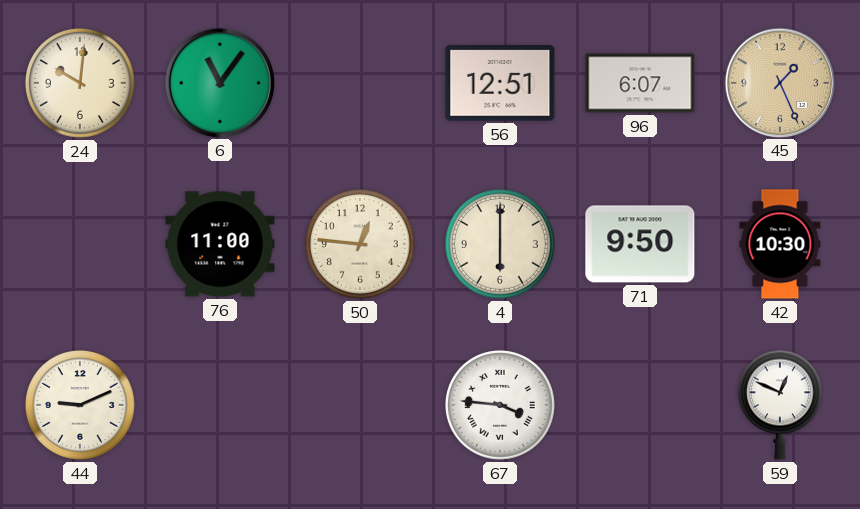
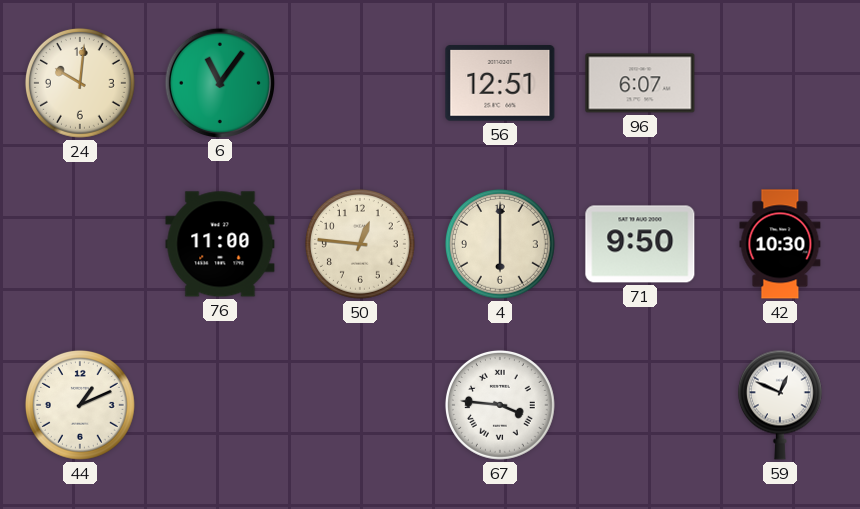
45: 1:26 -> none (779, 82)
44: 9:11 -> 1:11 (80, 405)
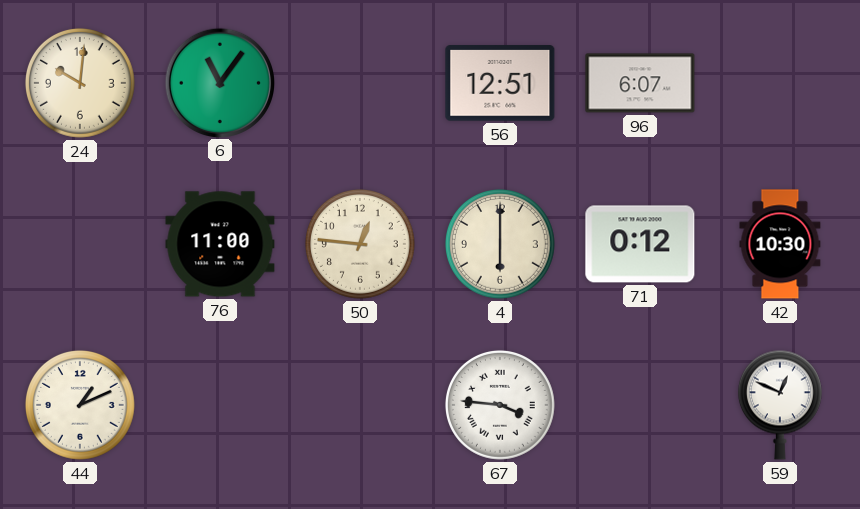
71: 9:50 -> 0:12 (640, 244)
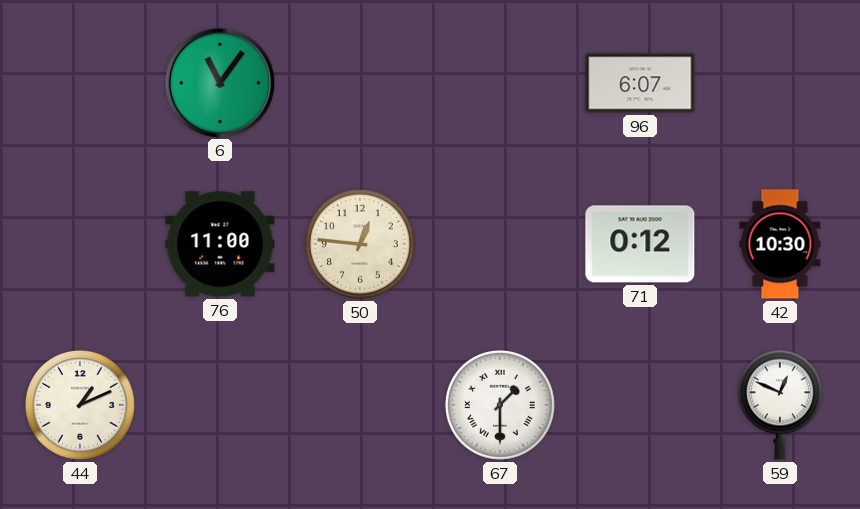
24: 10:01 -> none (80, 83)
56: 12:51 -> none (500, 83)
4: 6:00 -> none (500, 244)
67: 3:46 -> 1:30 (500, 405)
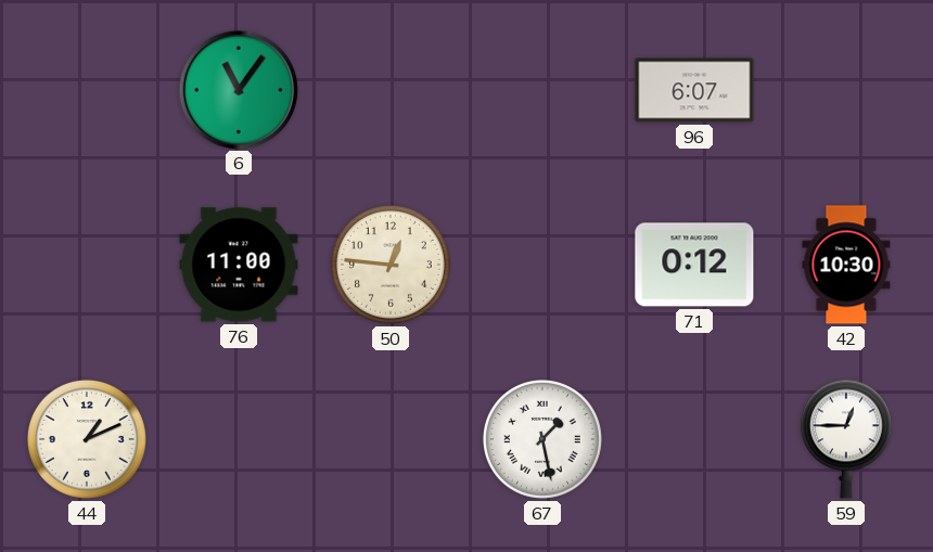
67: 1:30 -> 1:28 (542, 439)
59: 12:49 -> 12:45 (846, 439)
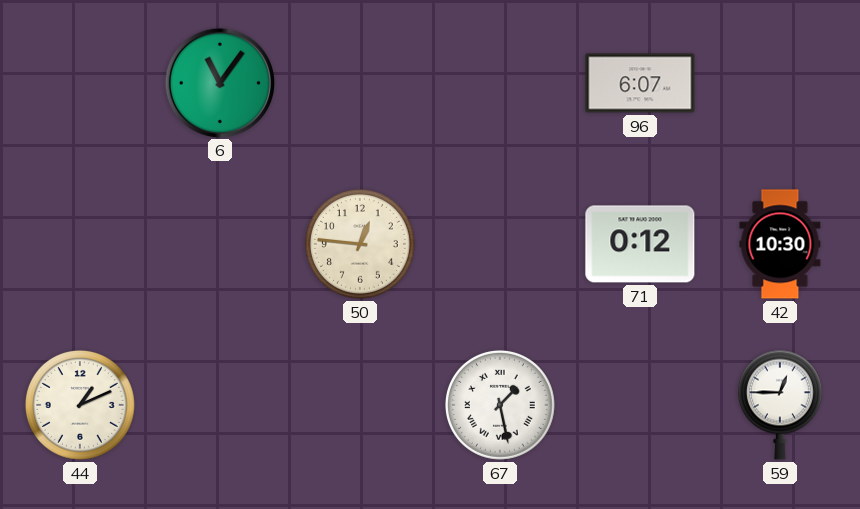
76: 11:00 -> none (239, 265)
